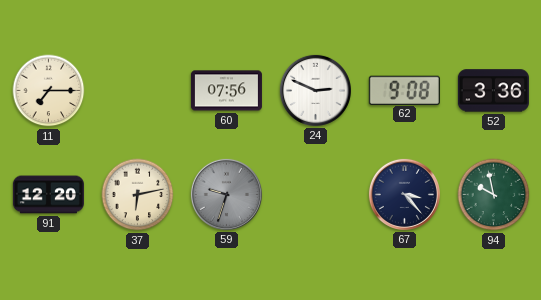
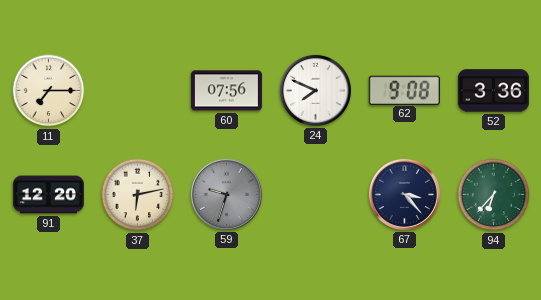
24: 2:49 -> 7:49 (315, 90)
94: 9:58 -> 6:37 (494, 195)
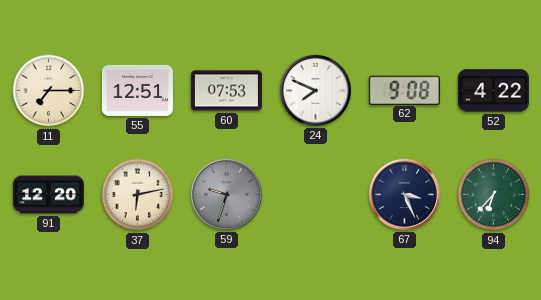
55: none -> 12:51 (137, 90)
60: 07:56 -> 07:53 (226, 91)
52: 3:36 -> 4:22 (493, 91)
67: 3:23 -> 3:26 (404, 194)
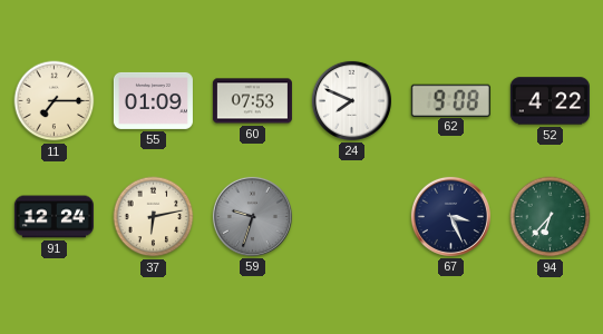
55: 12:51 -> 01:09 (153, 100)
91: 12:20 -> 12:24 (54, 217)
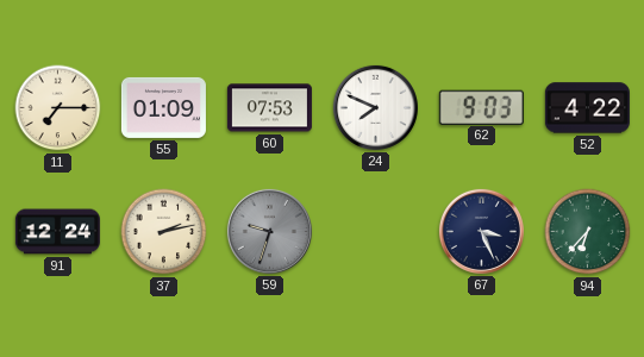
62: 9:08 -> 9:03 (481, 107)
37: 6:13 -> 2:13 (164, 232)
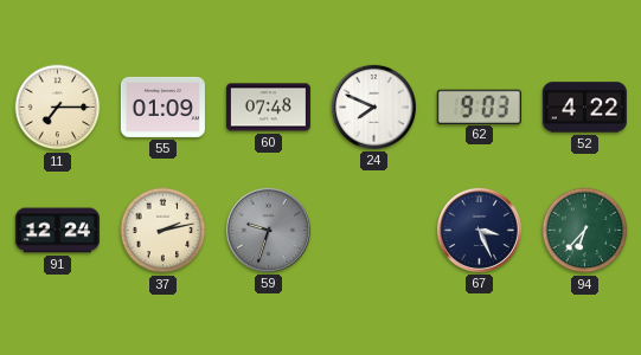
60: 07:53 -> 07:48 (268, 108)
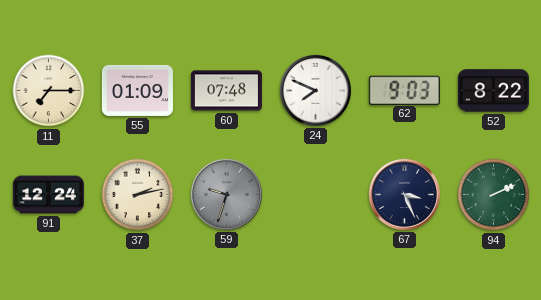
52: 4:22 -> 8:22 (493, 91)
94: 6:37 -> 2:11 (494, 195)
